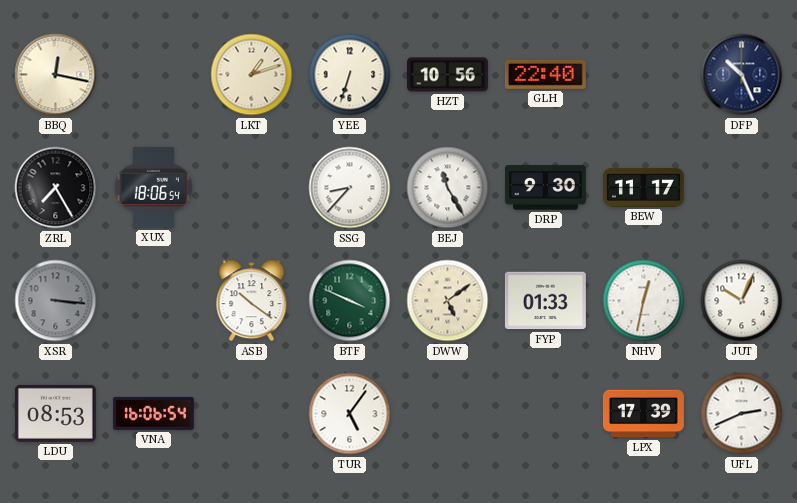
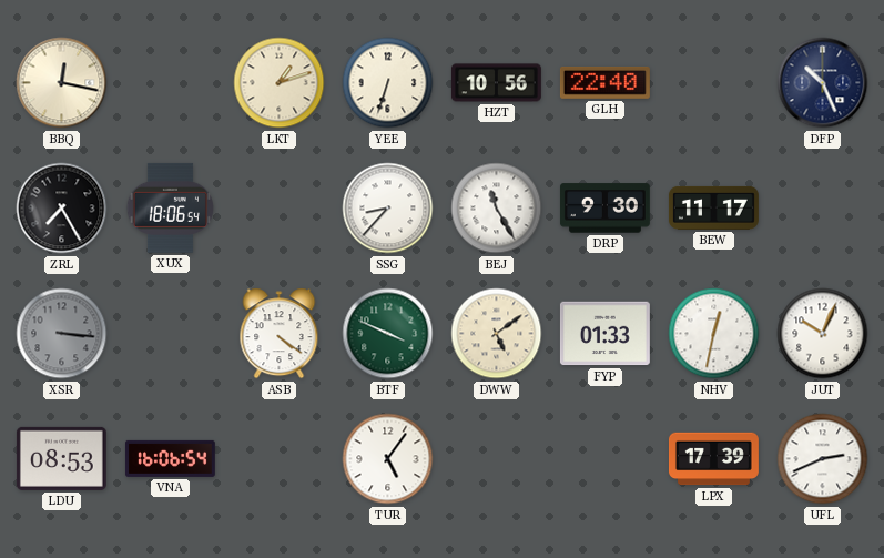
ASB: 10:21 -> 4:21 (280, 334)
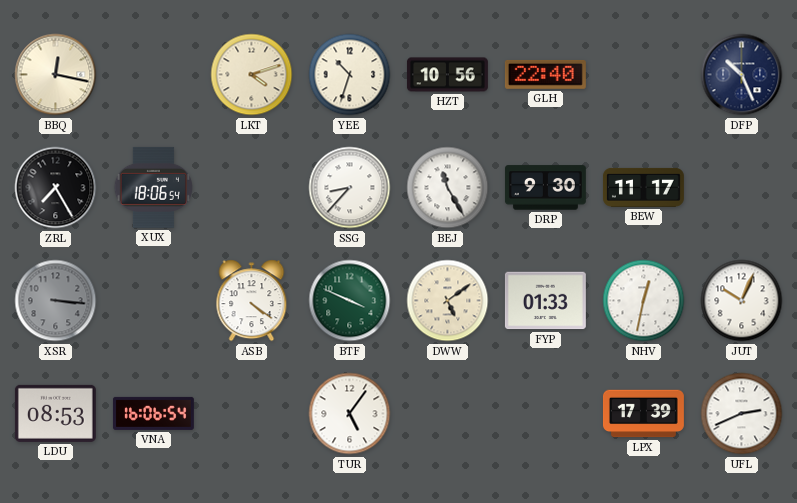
LKT: 1:12 -> 4:12 (252, 75)
YEE: 6:33 -> 10:33 (350, 75)
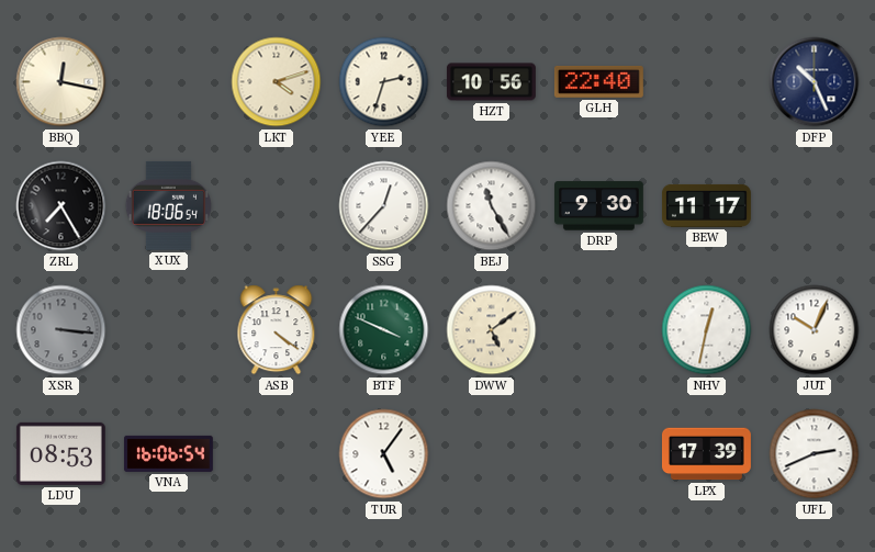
YEE: 10:33 -> 2:33 (384, 82)
SSG: 8:37 -> 12:37 (384, 206)
FYP: 01:33 -> none (545, 301)
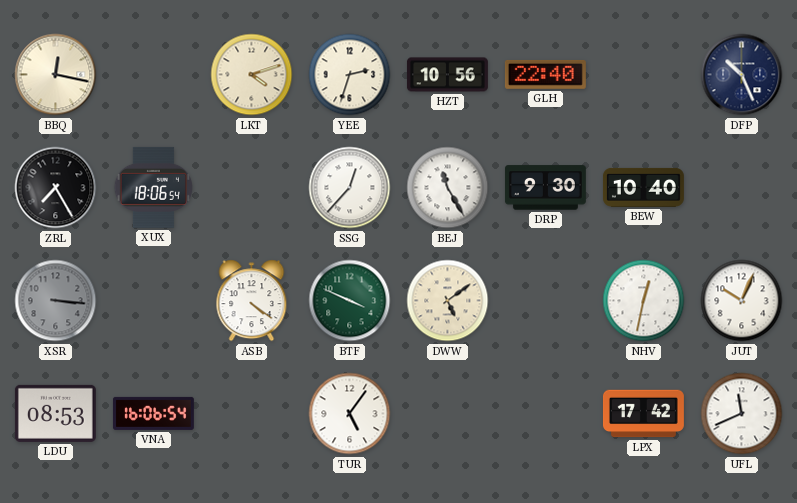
BEW: 11:17 -> 10:40 (643, 187)
LPX: 17:39 -> 17:42 (643, 414)
UFL: 2:41 -> 11:41 (742, 414)
